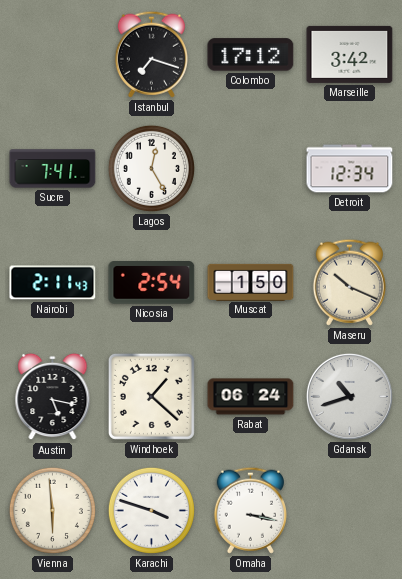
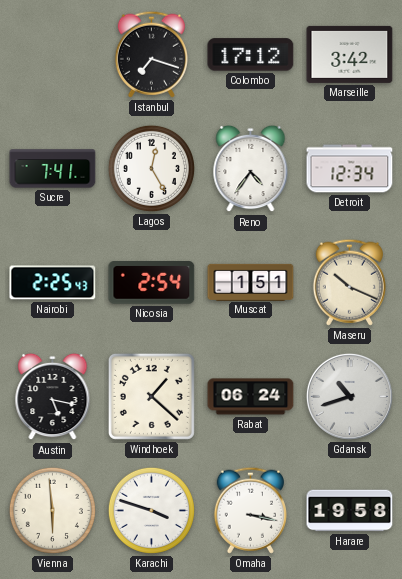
Reno: none -> 4:36 (251, 169)
Nairobi: 2:11 -> 2:25 (53, 283)
Muscat: 1:50 -> 1:51 (251, 282)
Harare: none -> 19:58 (350, 511)
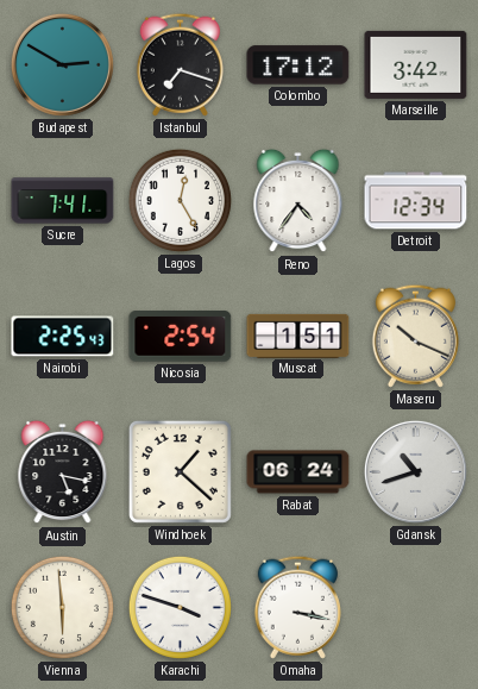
Budapest: none -> 2:50 (62, 64)
Harare: 19:58 -> none (350, 511)
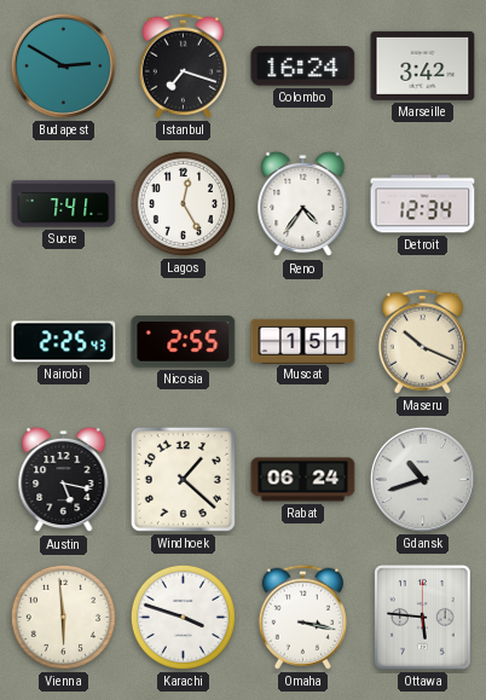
Colombo: 17:12 -> 16:24 (303, 66)
Nicosia: 2:54 -> 2:55 (184, 342)
Ottawa: none -> 5:46 (423, 618)
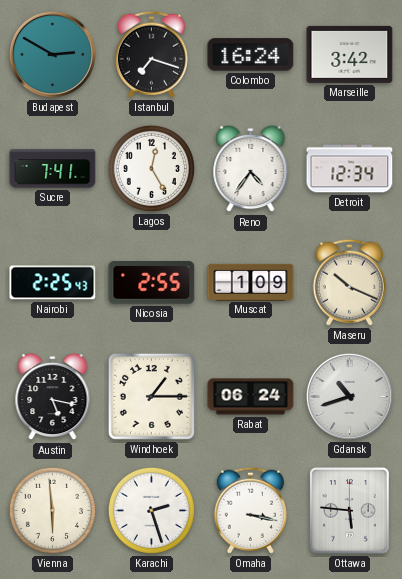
Muscat: 1:51 -> 1:09 (251, 282)
Windhoek: 1:22 -> 1:15 (151, 396)
Karachi: 3:48 -> 2:27 (151, 510)
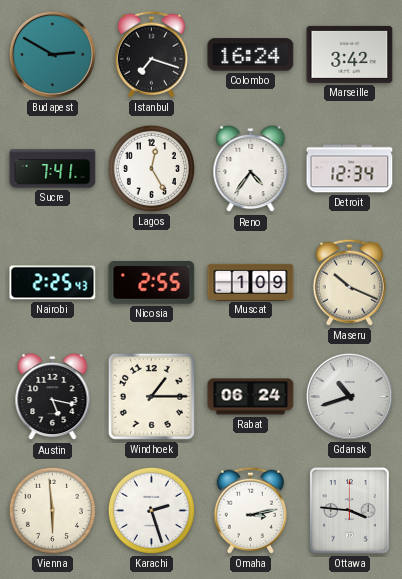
Omaha: 3:17 -> 3:13 (250, 510)
Ottawa: 5:46 -> 3:46 (350, 511)
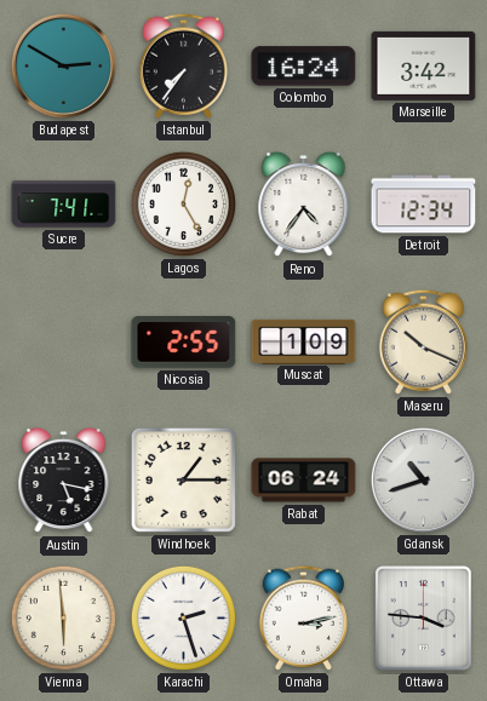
Istanbul: 7:18 -> 7:36 (183, 65)
Nairobi: 2:25 -> none (53, 283)
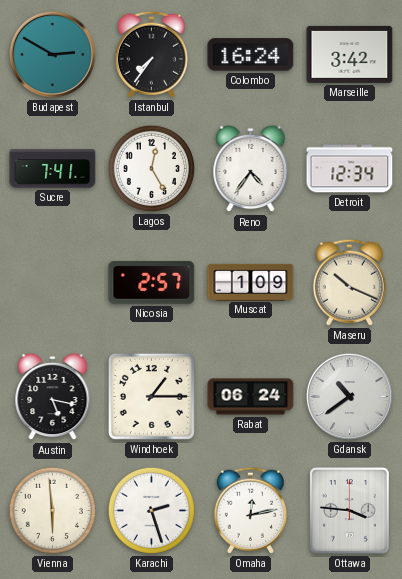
Nicosia: 2:55 -> 2:57 (152, 283)
Gdansk: 10:42 -> 10:39 (349, 396)
Omaha: 3:13 -> 12:13 (250, 510)
